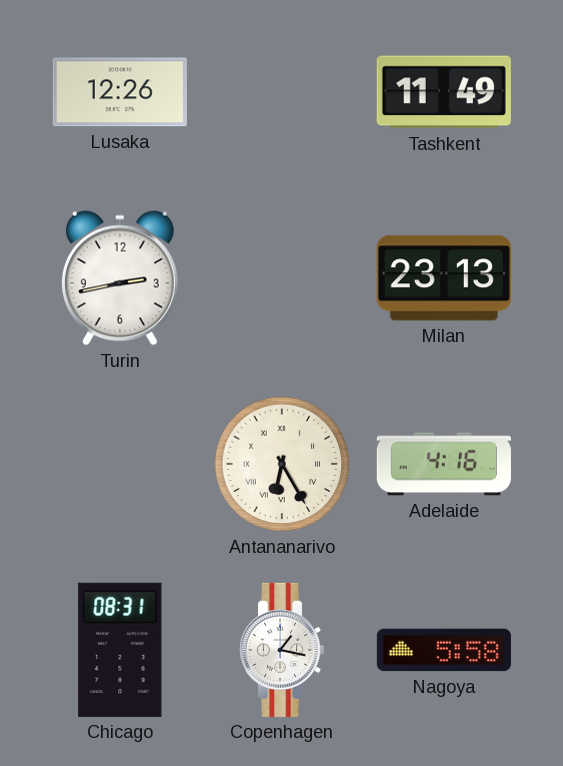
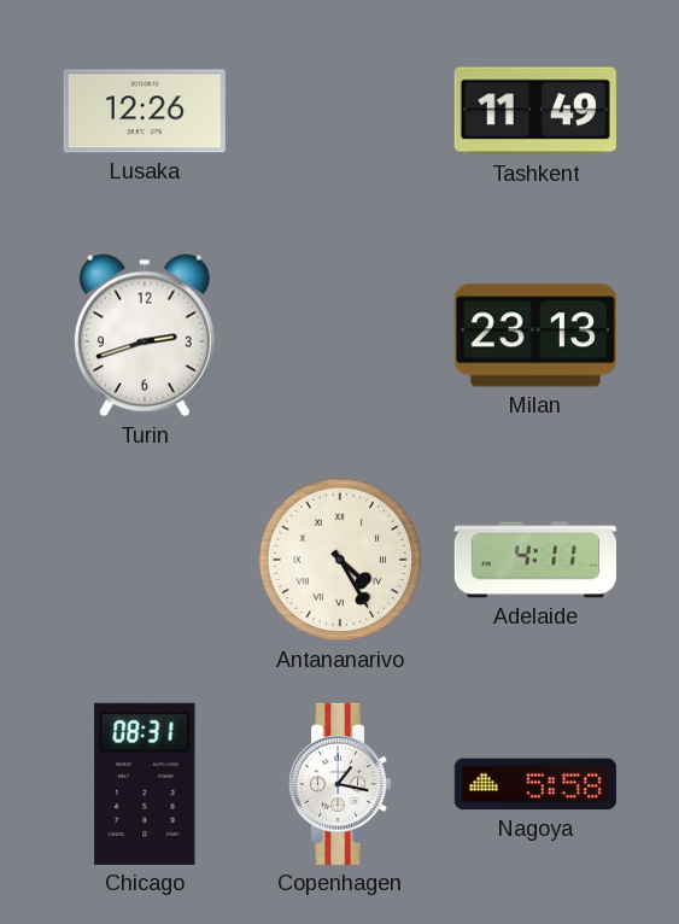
Turin: 2:43 -> 2:42 (145, 335)
Antananarivo: 6:25 -> 4:25 (340, 560)
Adelaide: 4:16 -> 4:11 (535, 560)
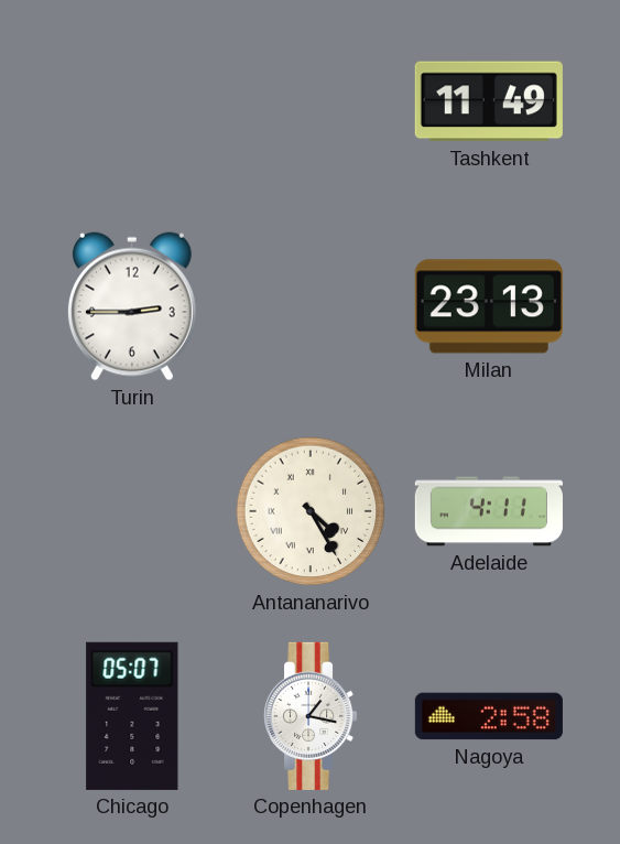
Lusaka: 12:26 -> none (145, 111)
Turin: 2:42 -> 2:45 (132, 306)
Chicago: 08:31 -> 05:07 (132, 716)
Nagoya: 5:58 -> 2:58 (489, 716)
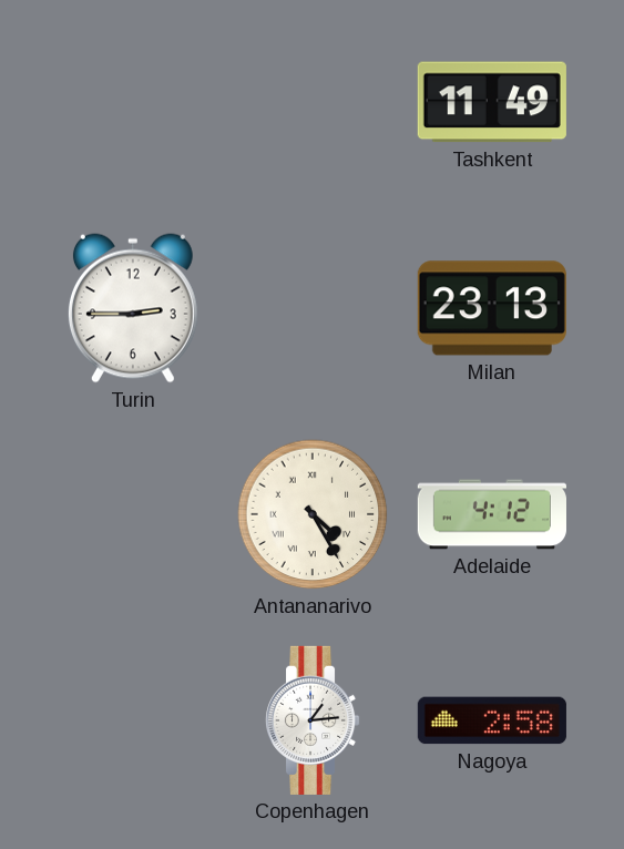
Adelaide: 4:11 -> 4:12 (492, 514)
Chicago: 05:07 -> none (132, 716)
Copenhagen: 1:17 -> 1:14 (314, 720)
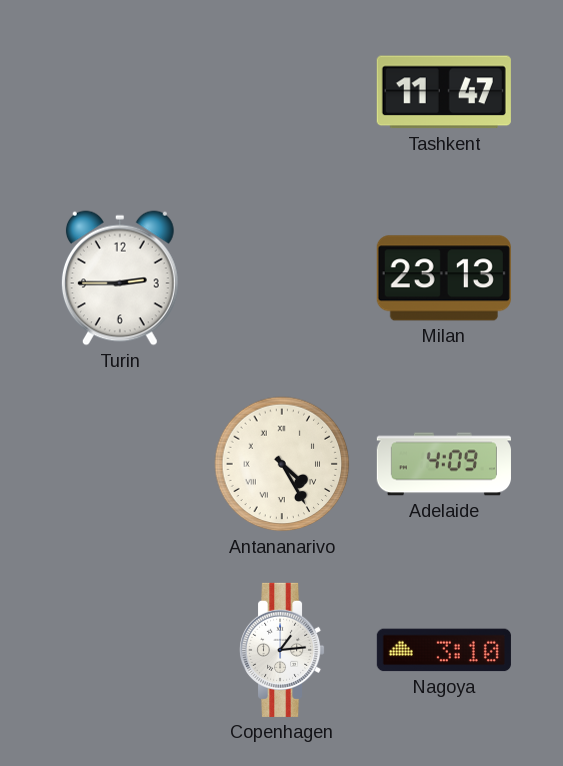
Tashkent: 11:49 -> 11:47 (444, 92)
Adelaide: 4:12 -> 4:09 (444, 464)
Nagoya: 2:58 -> 3:10 (444, 650)
